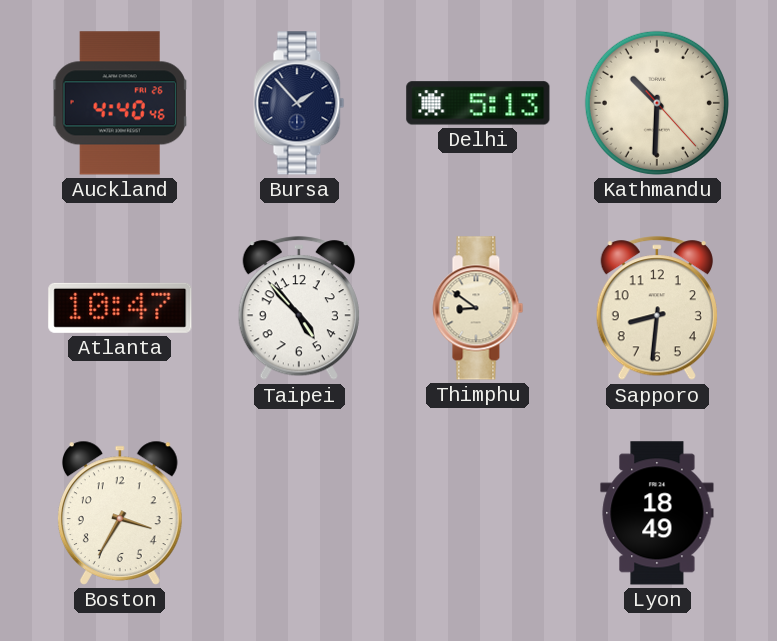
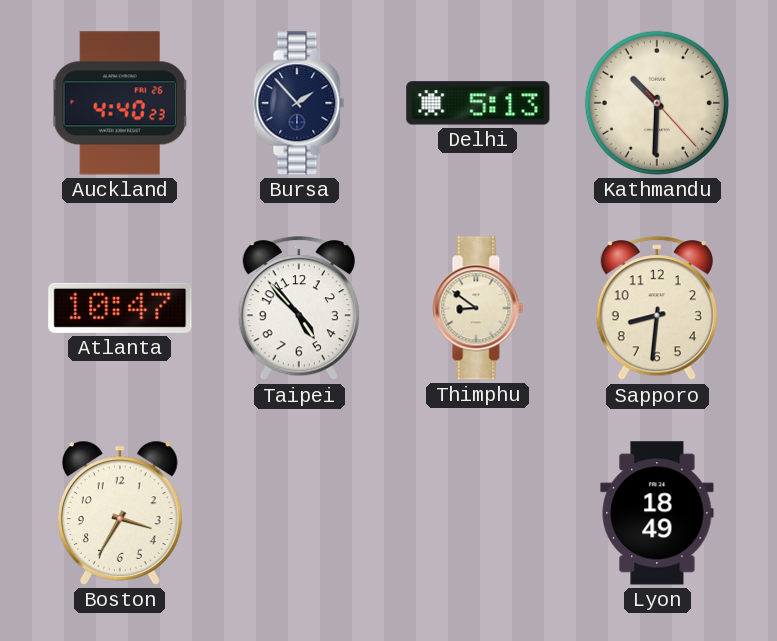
Auckland: 4:40:46 -> 4:40:23 (120, 103)
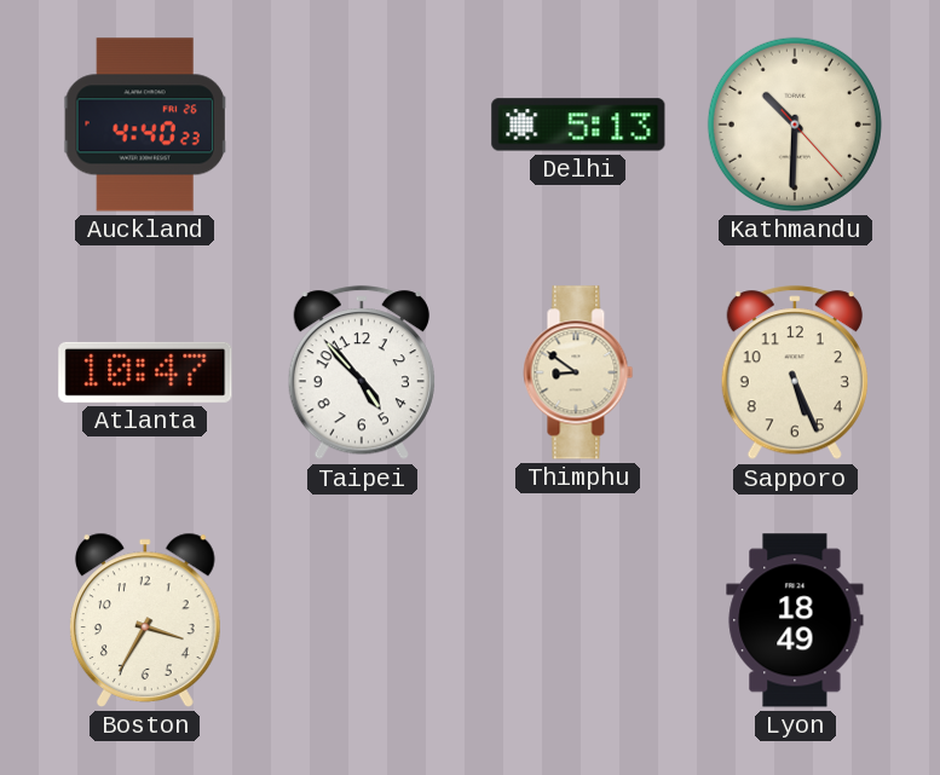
Bursa: 1:53 -> none (299, 103)
Sapporo: 8:31 -> 5:26 (795, 374)
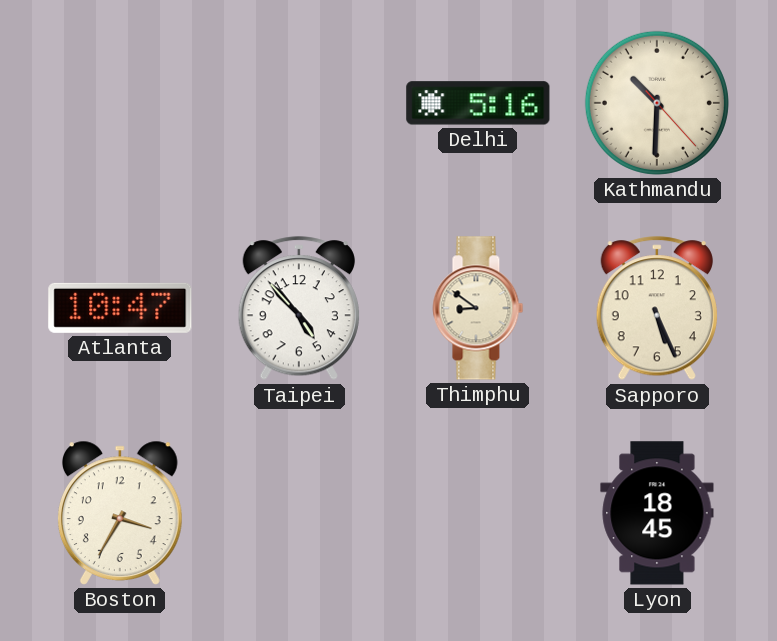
Auckland: 4:40 -> none (145, 125)
Delhi: 5:13 -> 5:16 (478, 103)
Lyon: 18:49 -> 18:45 (657, 513)
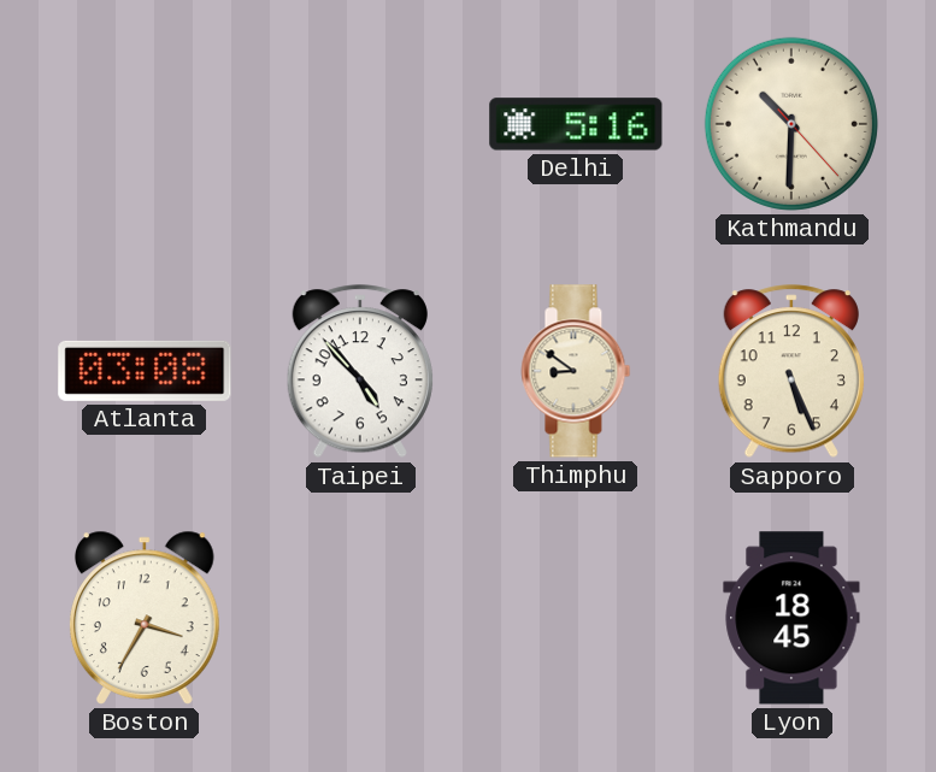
Atlanta: 10:47 -> 03:08 (145, 371)
